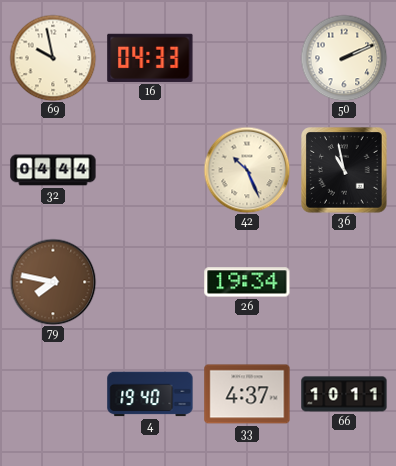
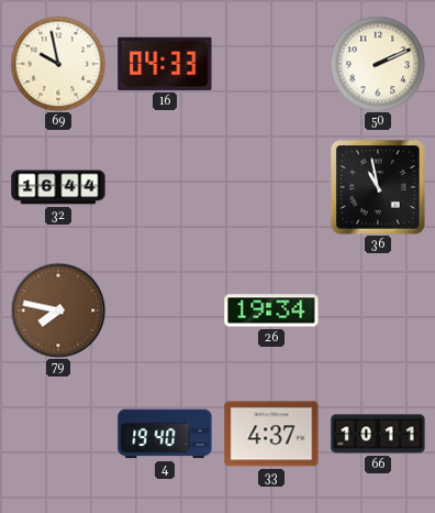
32: 04:44 -> 16:44 (58, 187)
42: 10:26 -> none (247, 170)
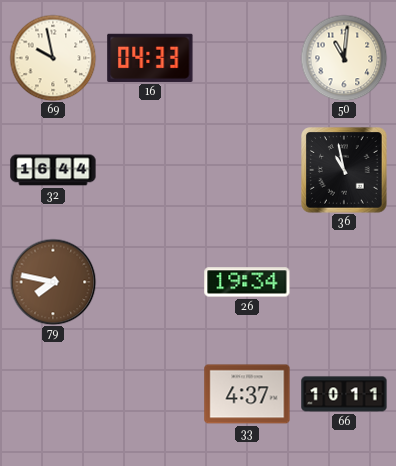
50: 2:11 -> 11:01 (344, 58)
4: 19:40 -> none (165, 434)
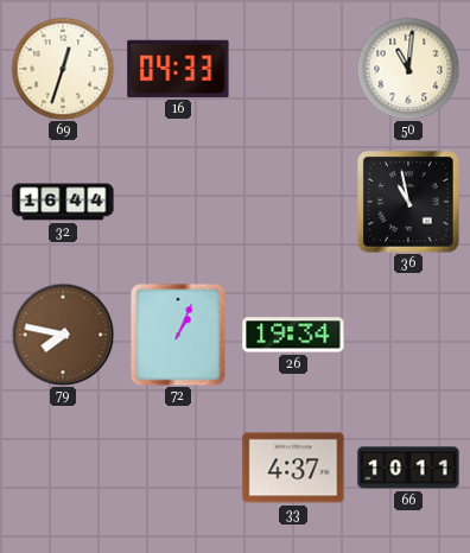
69: 9:58 -> 12:33 (63, 69)
72: none -> 1:04 (178, 335)
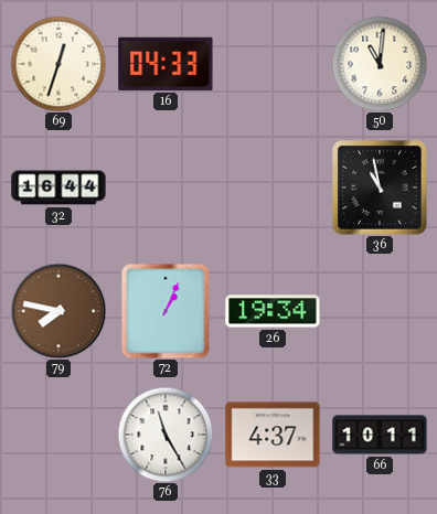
76: none -> 11:25 (166, 435)
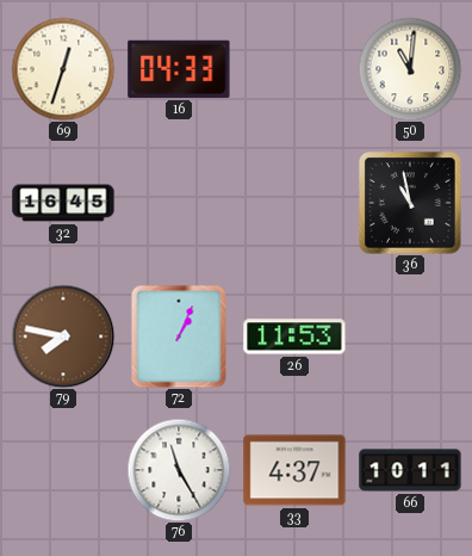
32: 16:44 -> 16:45 (63, 203)
26: 19:34 -> 11:53 (294, 336)
